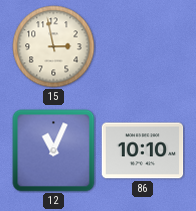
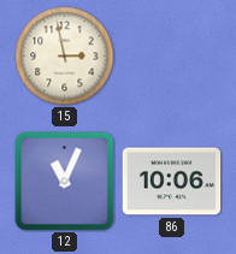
86: 10:10 -> 10:06 (172, 182)
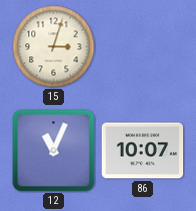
15: 2:58 -> 3:03 (54, 47)
86: 10:06 -> 10:07 (143, 151)
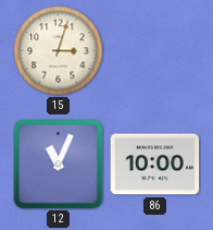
86: 10:07 -> 10:00 (155, 165)
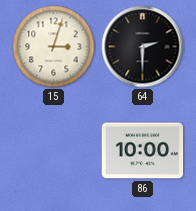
64: none -> 2:30 (143, 47)
12: 11:04 -> none (59, 165)
